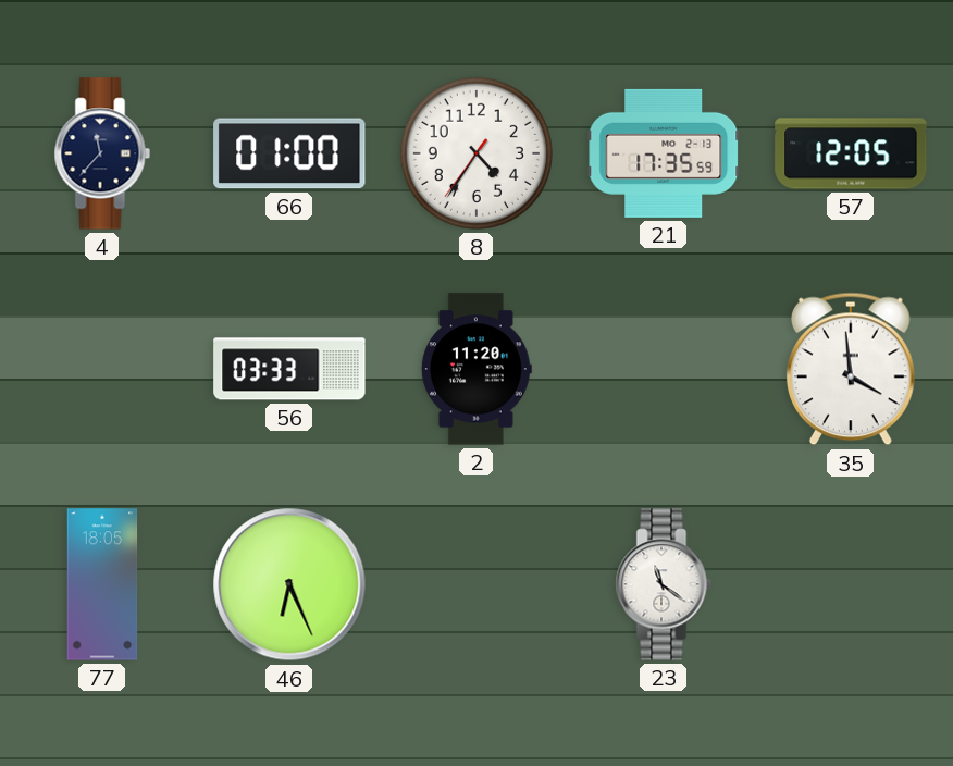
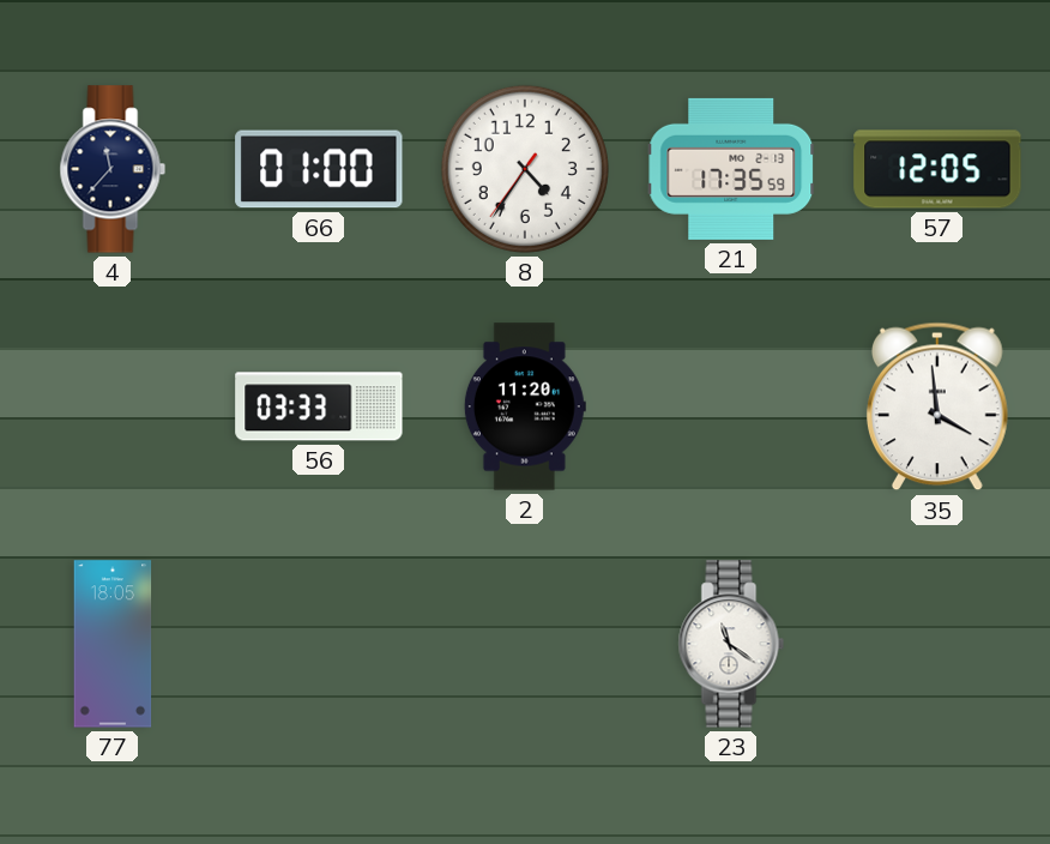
46: 6:26 -> none (289, 584)
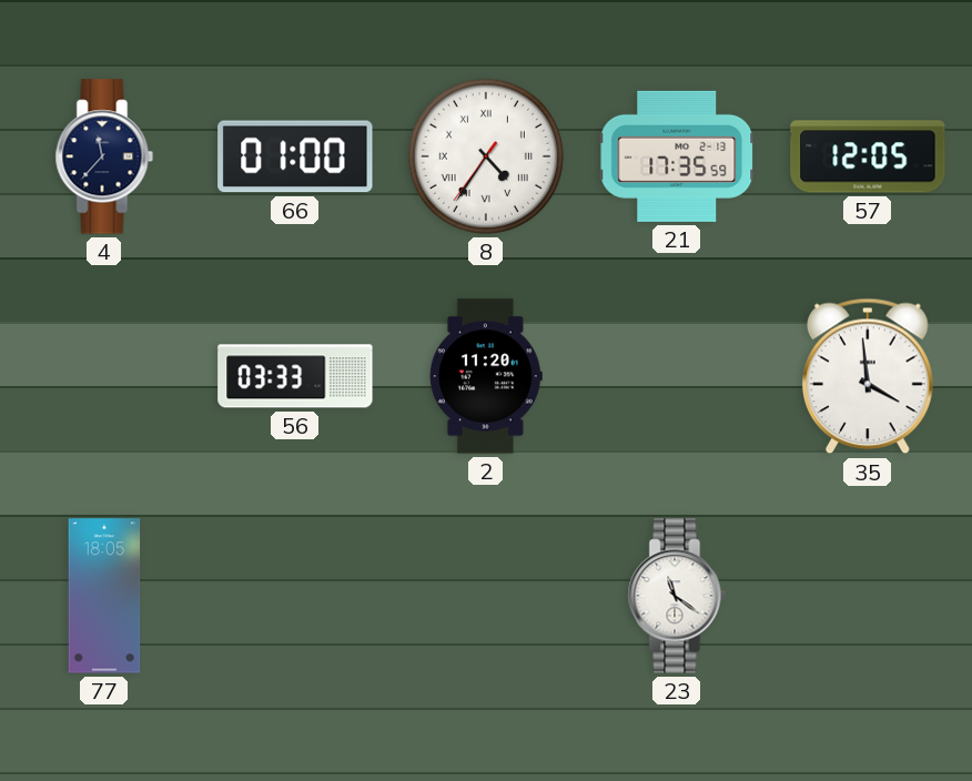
8 numerals: Arabic -> Roman (486, 156)
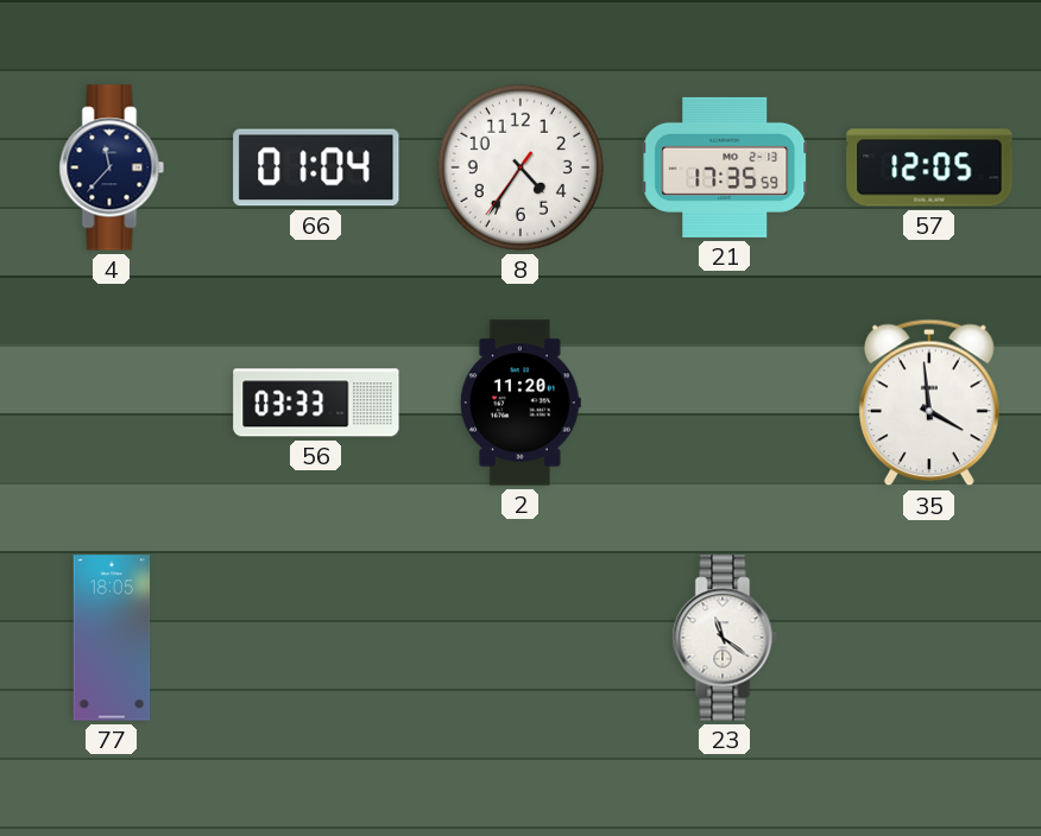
66: 01:00 -> 01:04 (316, 167)
8 numerals: Roman -> Arabic (520, 167)
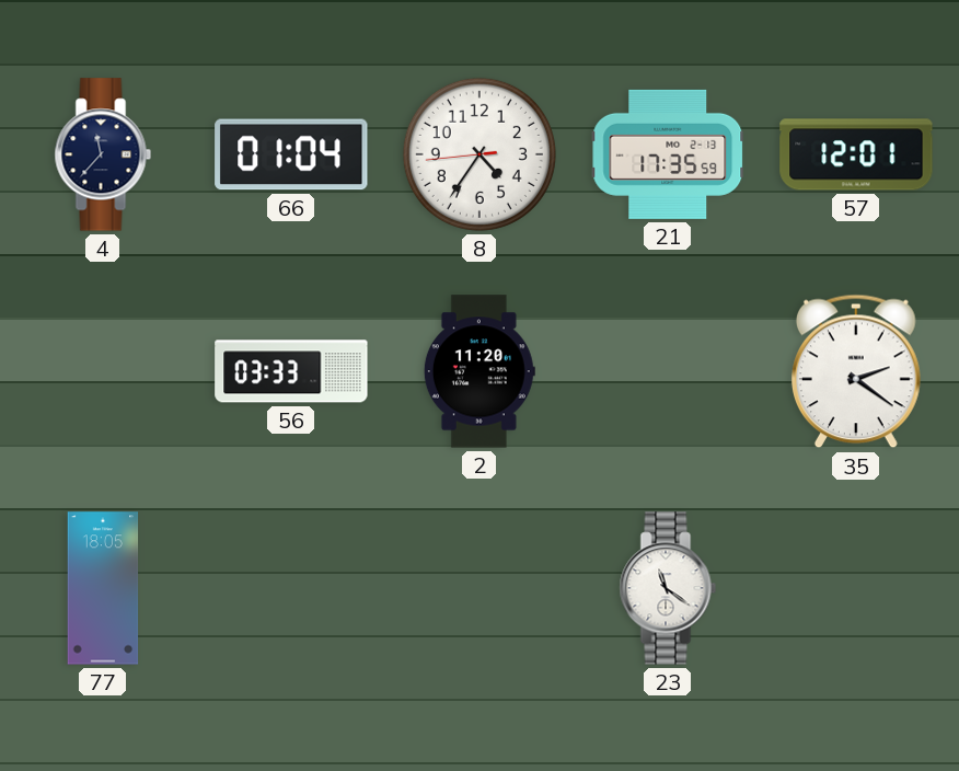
8: 4:35:36 -> 4:35:44 (479, 154)
57: 12:05 -> 12:01 (856, 154)
35: 3:59 -> 2:21 (856, 371)
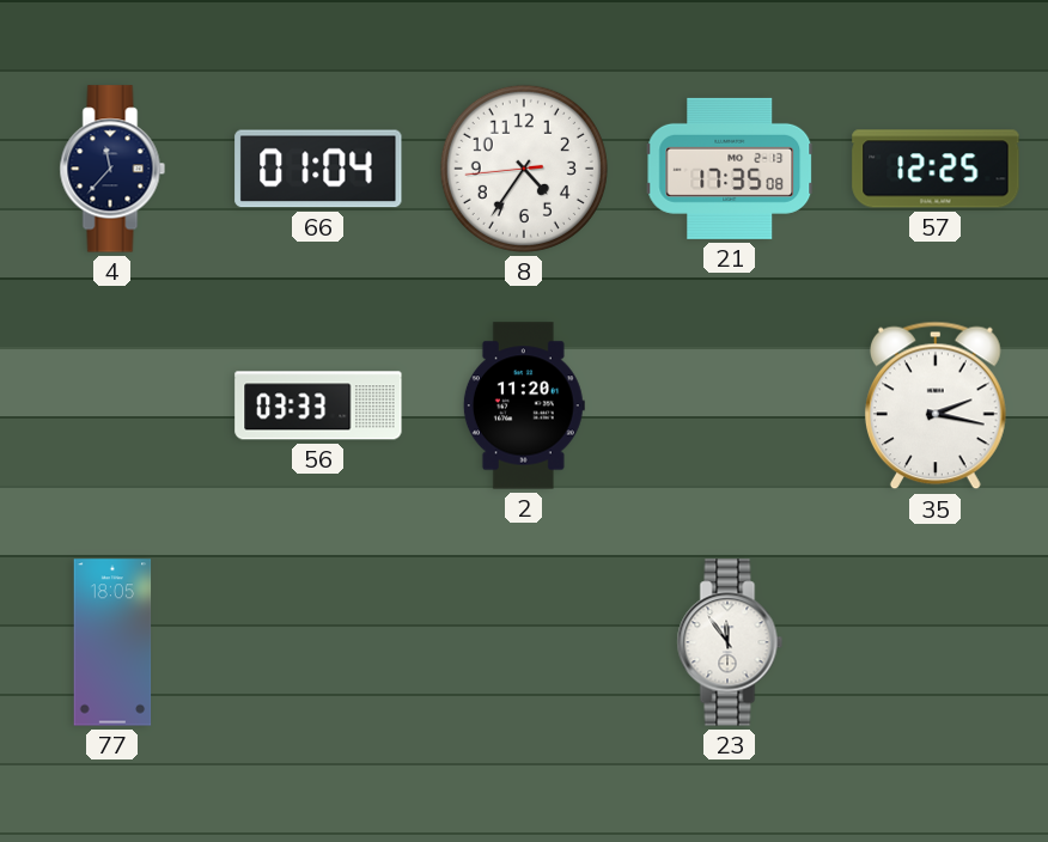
21: 17:35:59 -> 17:35:08 (730, 169)
57: 12:01 -> 12:25 (936, 169)
35: 2:21 -> 2:17 (936, 405)
23: 11:21 -> 11:54 (730, 642)
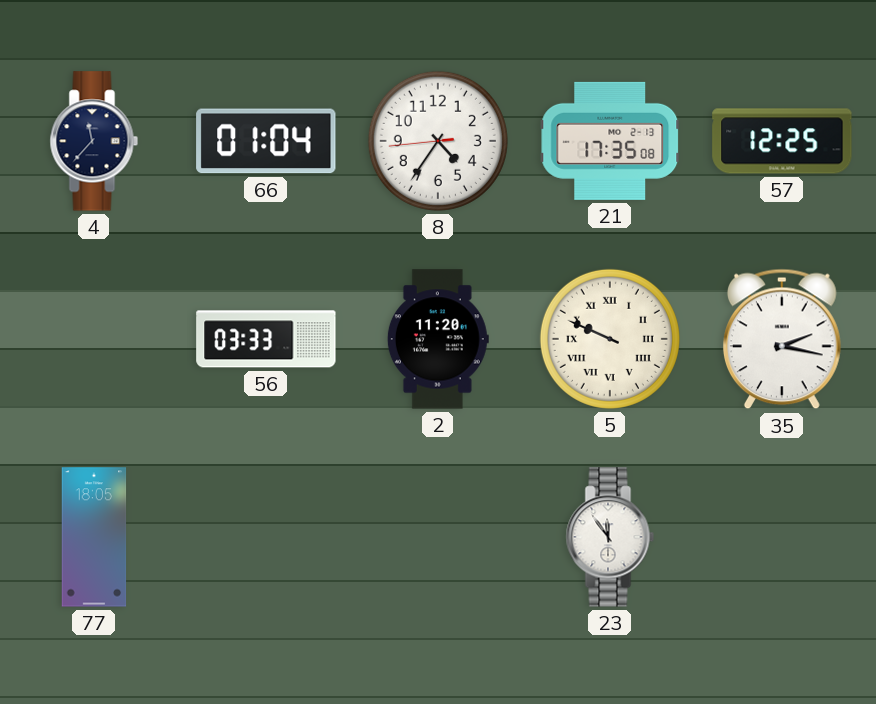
5: none -> 9:49 (610, 339)
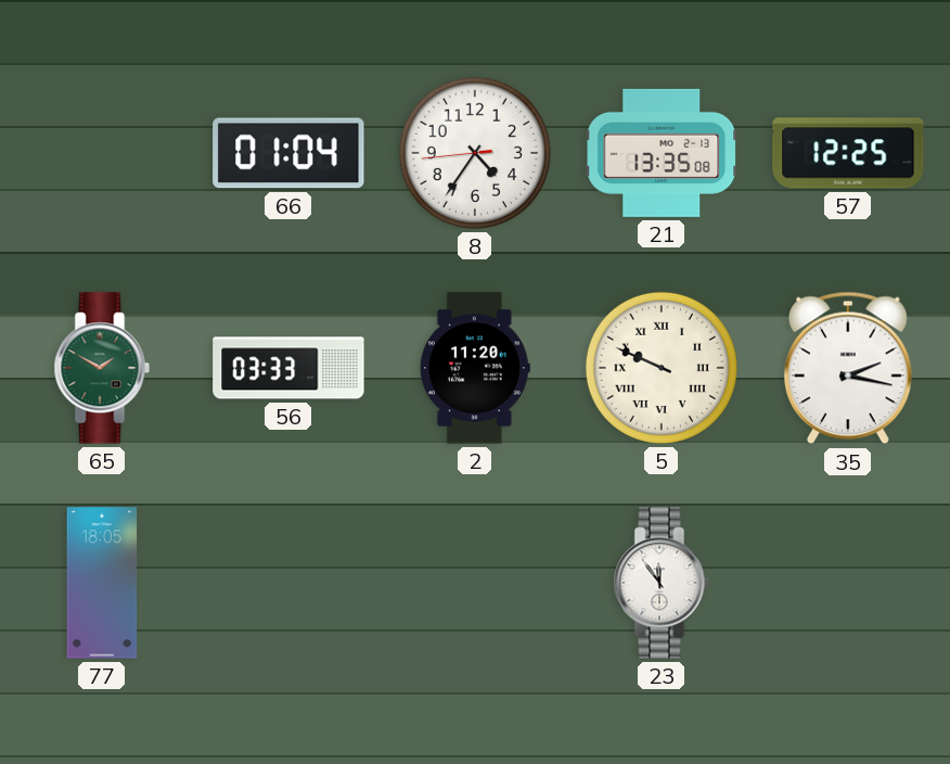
4: 11:37 -> none (94, 141)
21: 17:35 -> 13:35 (662, 153)
65: none -> 1:50 (102, 368)
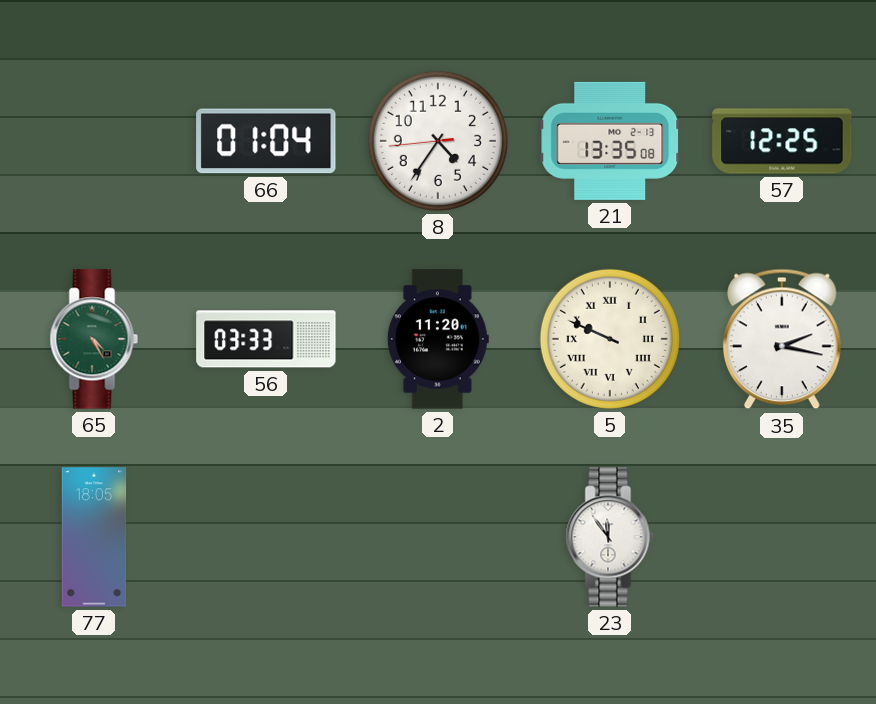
65: 1:50 -> 4:25 (94, 339)
